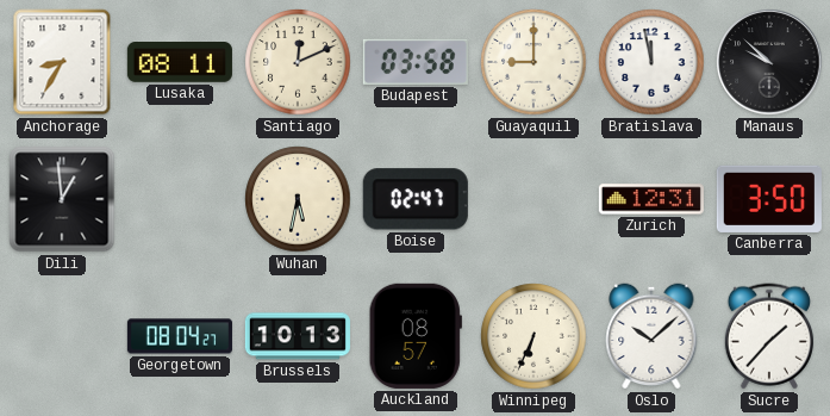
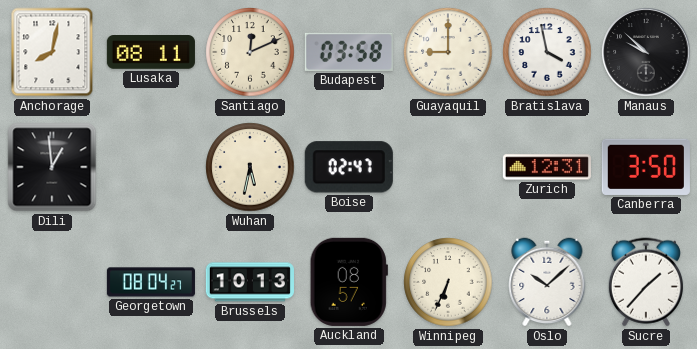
Anchorage: 8:35 -> 8:02 (52, 52)
Bratislava: 11:58 -> 3:58 (547, 52)
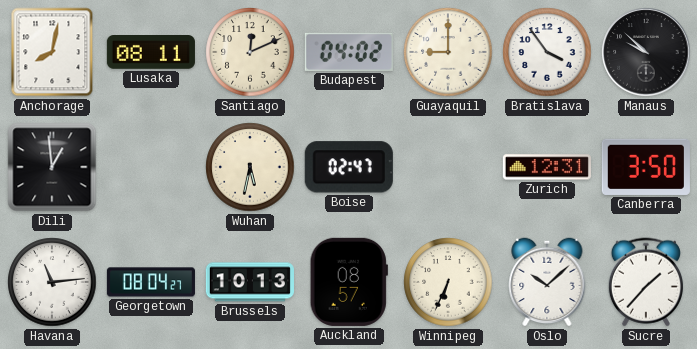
Budapest: 03:58 -> 04:02 (349, 52)
Bratislava: 3:58 -> 3:54 (547, 52)
Havana: none -> 11:14 (52, 282)
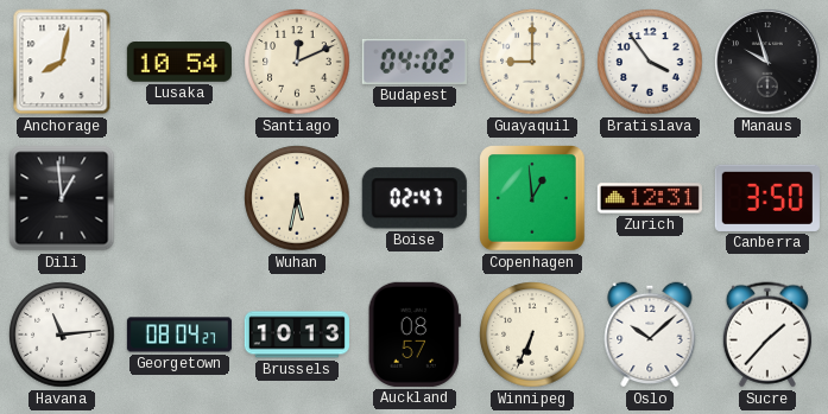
Lusaka: 08:11 -> 10:54 (179, 63)
Manaus: 9:52 -> 9:57 (767, 62)
Copenhagen: none -> 12:59 (532, 198)
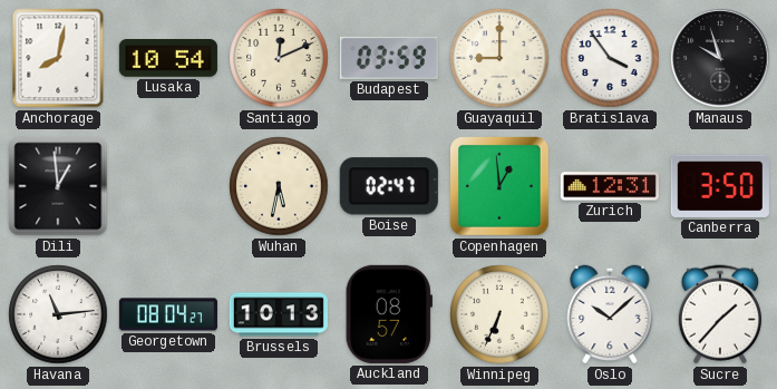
Budapest: 04:02 -> 03:59 (389, 58)
